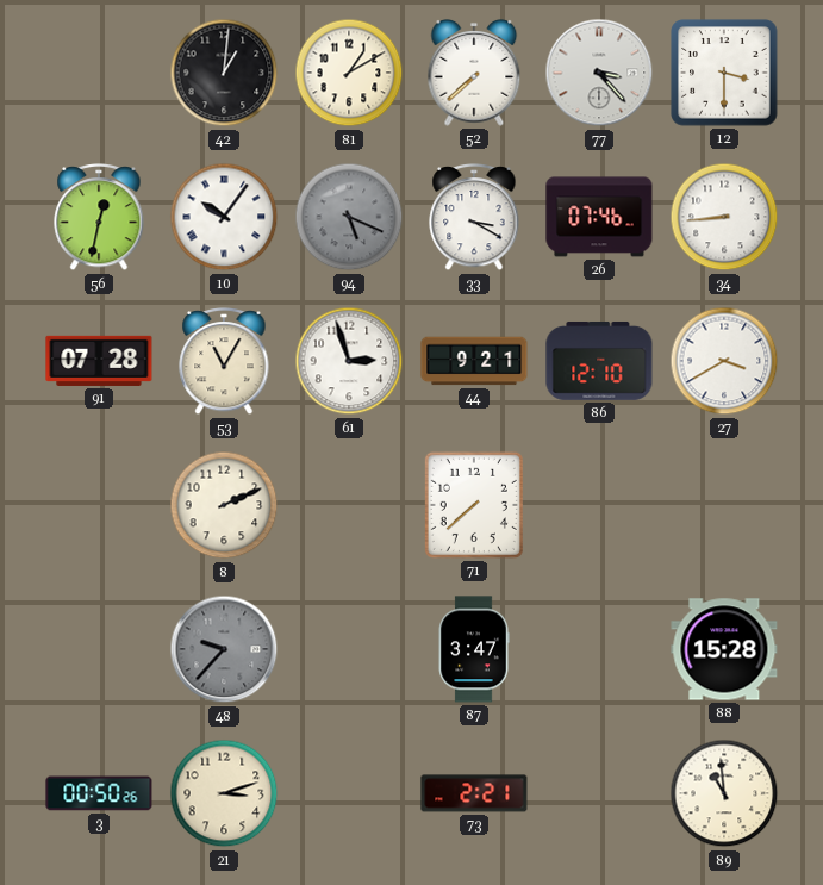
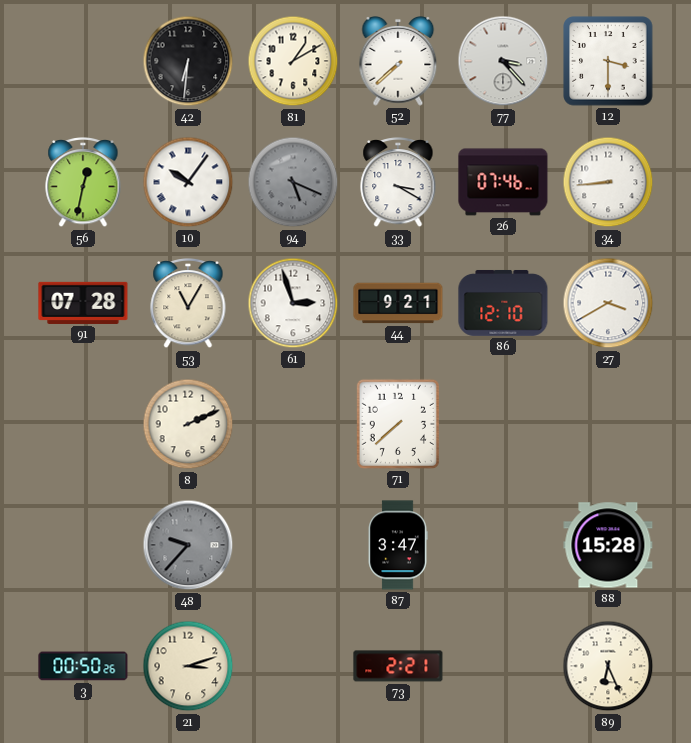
42: 1:01 -> 6:31 (188, 61)
89: 10:59 -> 6:26 (608, 666)
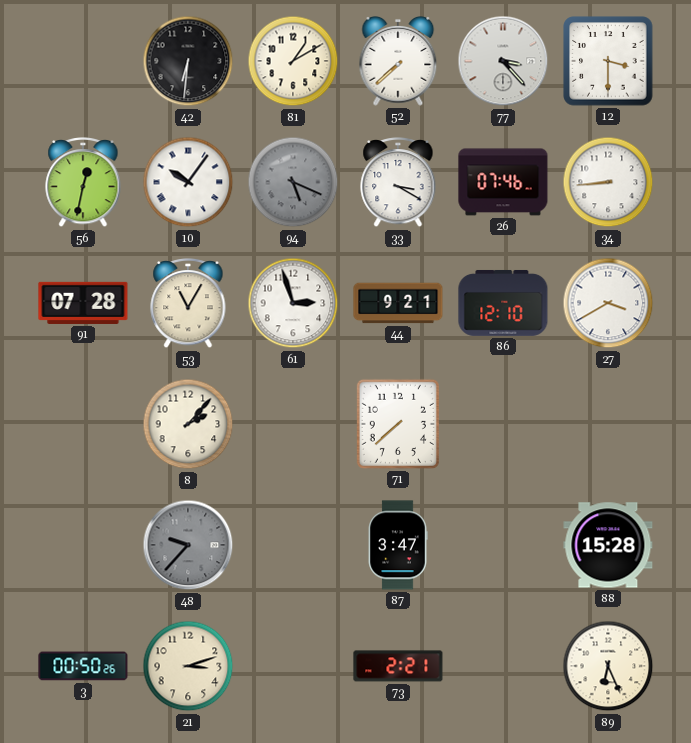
8: 2:11 -> 2:07 (188, 424)
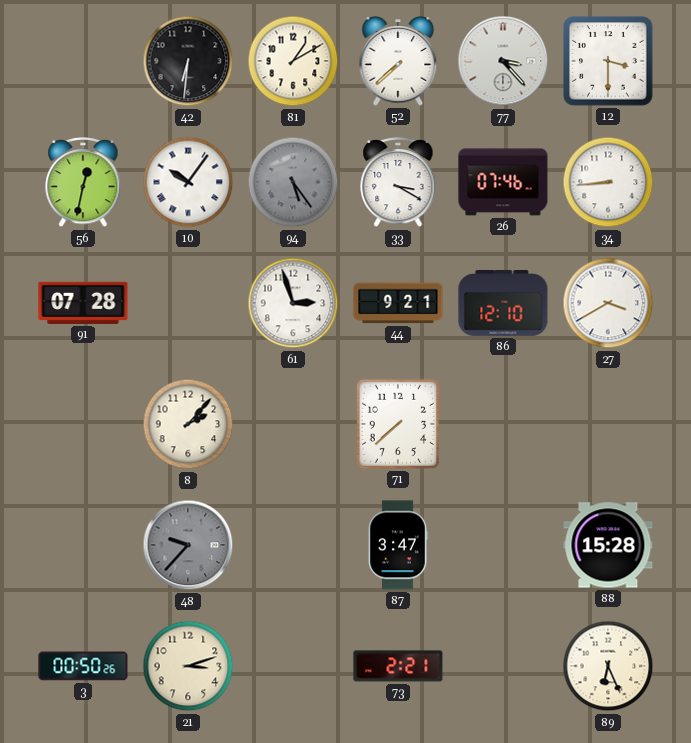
94: 5:19 -> 5:24 (293, 182)
53: 11:05 -> none (188, 304)
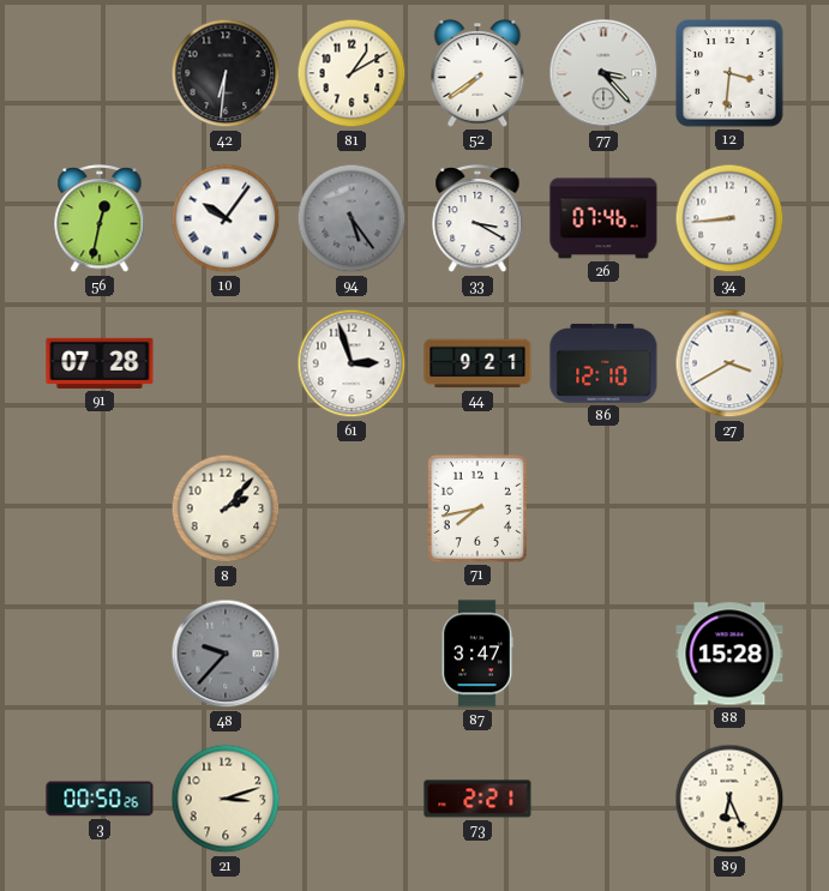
52: 7:38 -> 7:39 (477, 74)
12: 3:30 -> 3:31 (729, 73)
71: 7:38 -> 7:43 (477, 508)
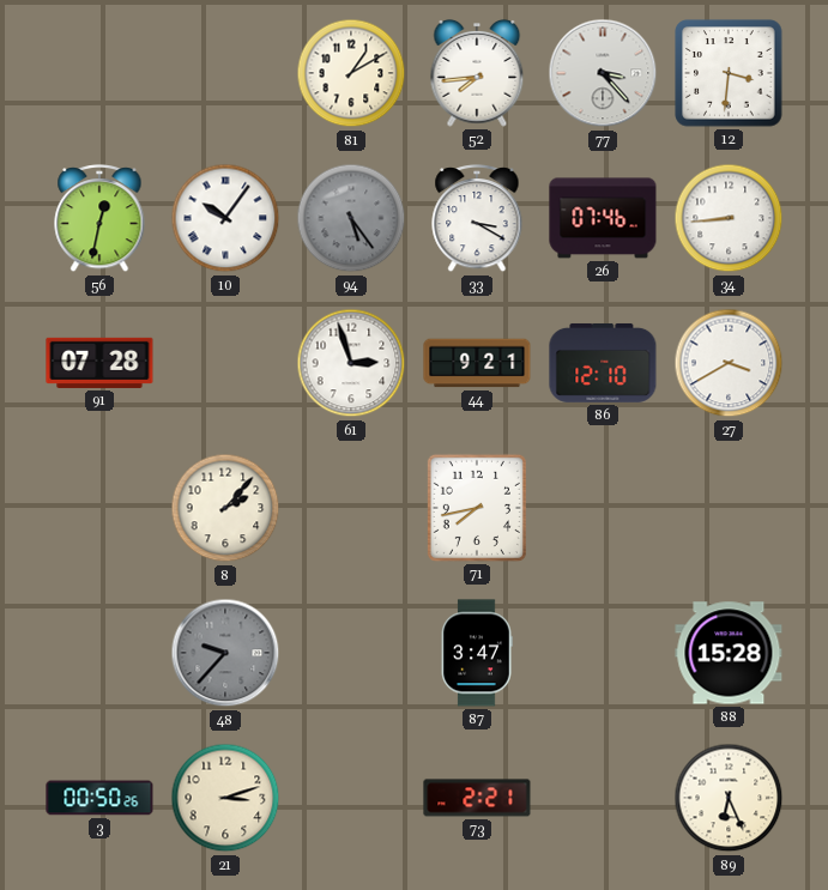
42: 6:31 -> none (226, 73)
52: 7:39 -> 7:44 (477, 74)
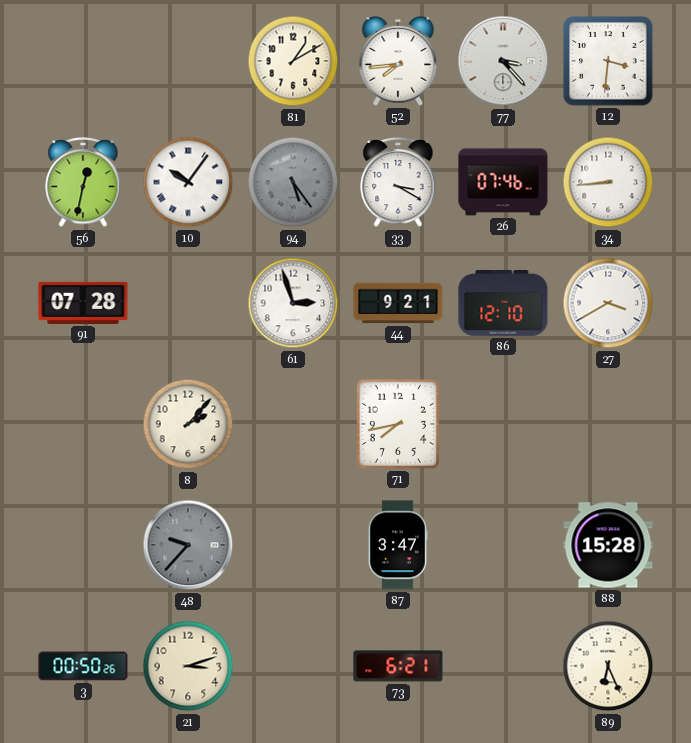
73: 2:21 -> 6:21 (398, 666)
